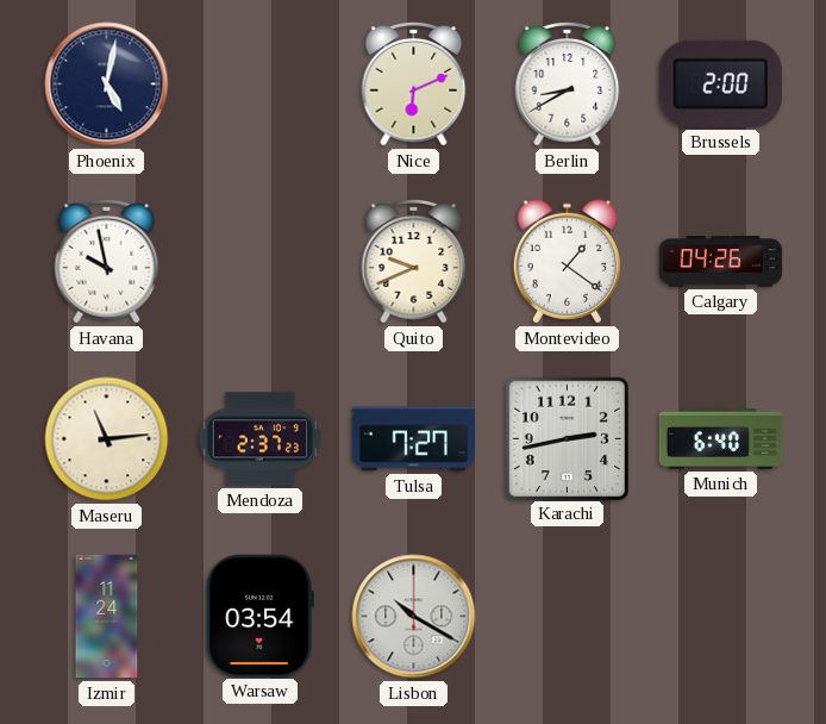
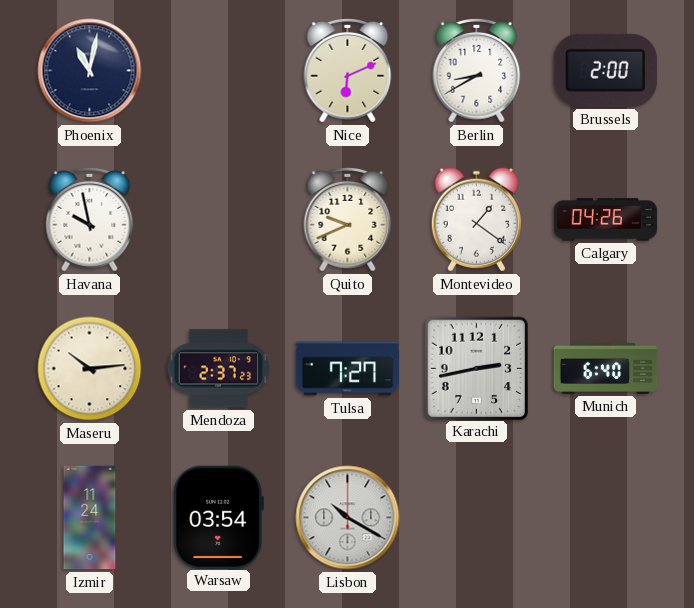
Phoenix: 5:02 -> 11:02 (90, 71)
Maseru: 11:14 -> 10:14 (90, 369)
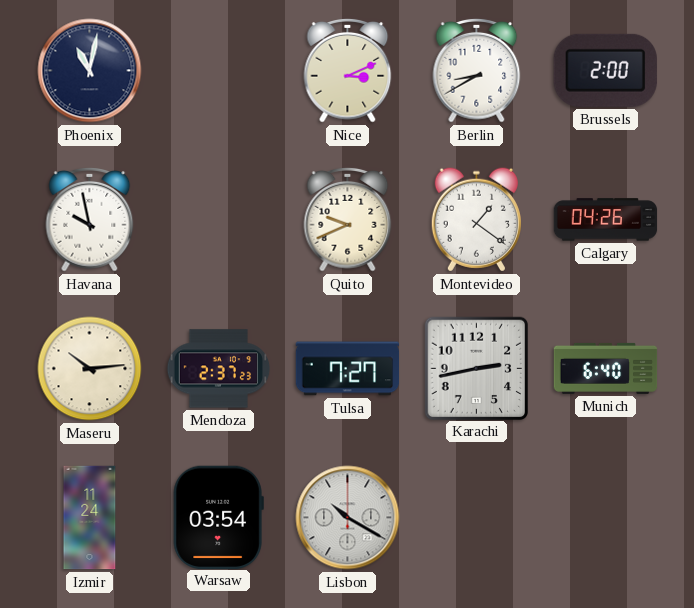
Nice: 6:11 -> 3:11 (348, 70)
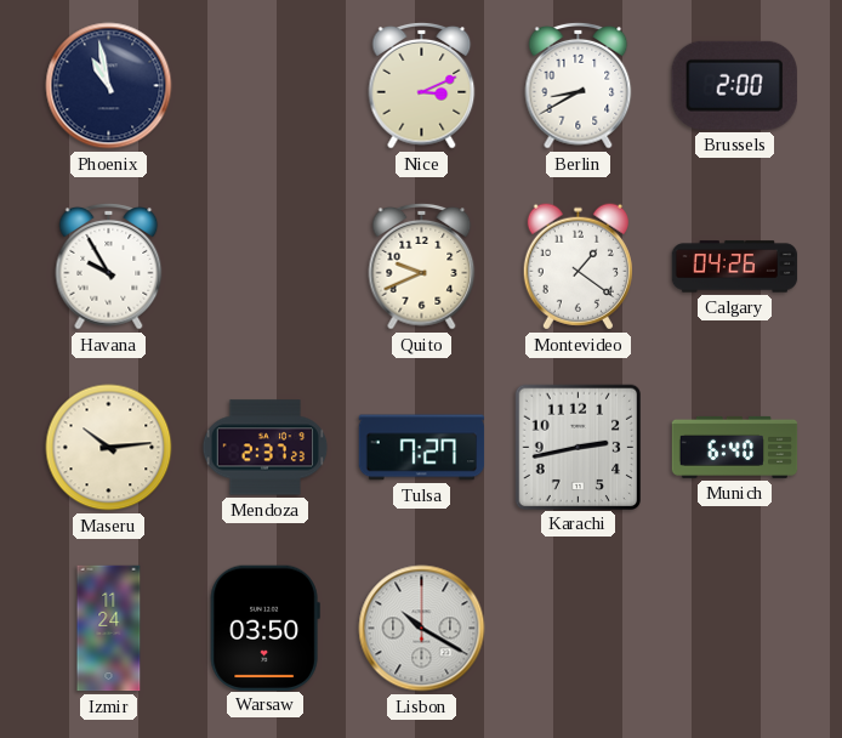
Phoenix: 11:02 -> 10:58 (109, 86)
Havana: 9:58 -> 9:55 (109, 266)
Warsaw: 03:54 -> 03:50 (264, 628)
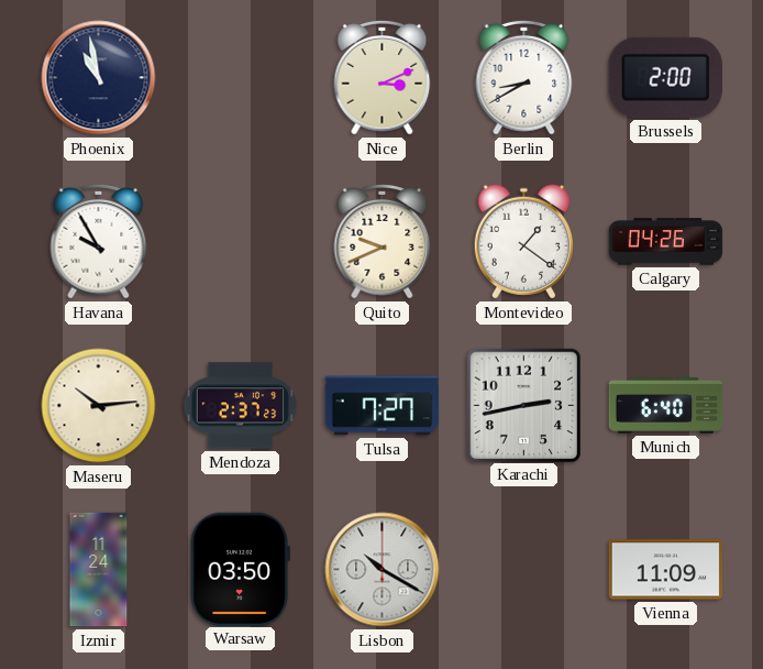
Vienna: none -> 11:09 (666, 570)
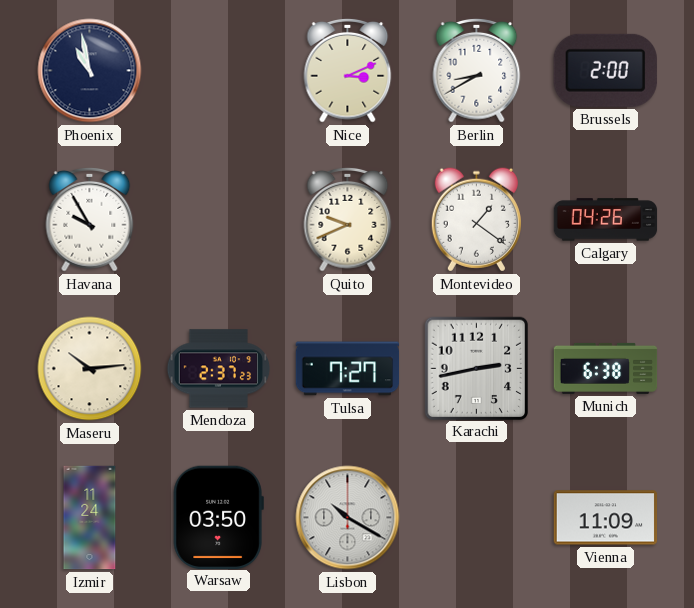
Munich: 6:40 -> 6:38 (606, 368)
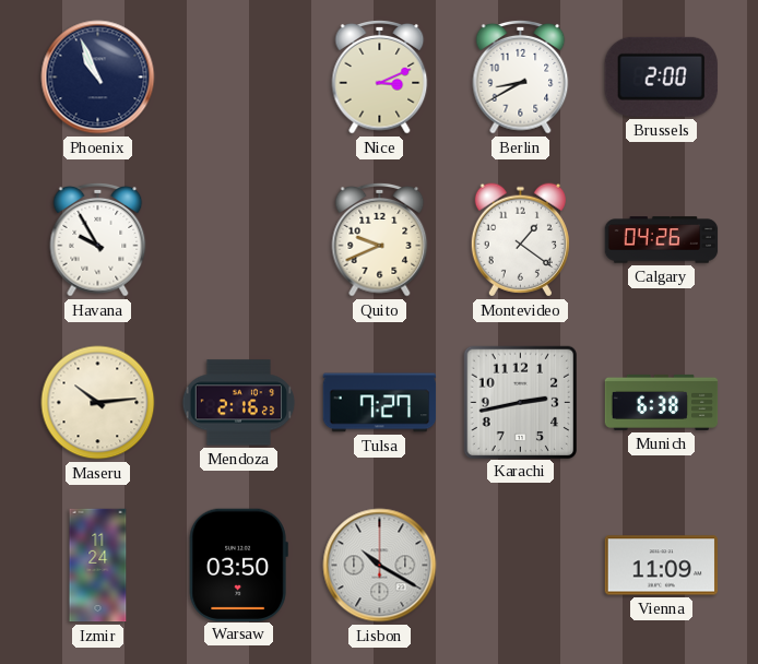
Phoenix: 10:58 -> 10:56 (98, 78)
Mendoza: 2:37 -> 2:16 (239, 403)
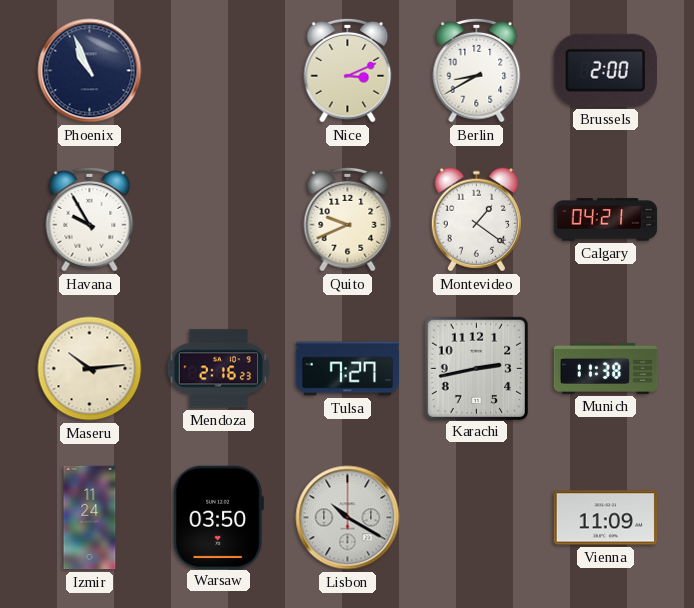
Calgary: 04:26 -> 04:21 (606, 220)
Munich: 6:38 -> 11:38 (606, 368)
